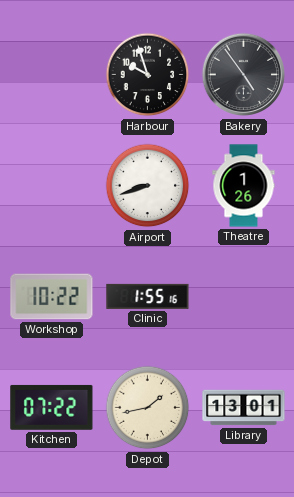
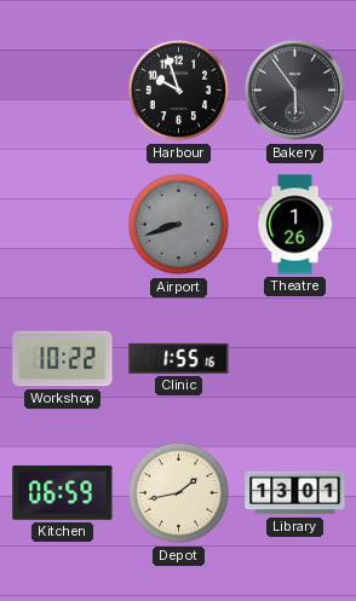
Bakery: 4:54 -> 5:54 (295, 91)
Airport dial: white -> grey (179, 225)
Kitchen: 07:22 -> 06:59 (63, 492)
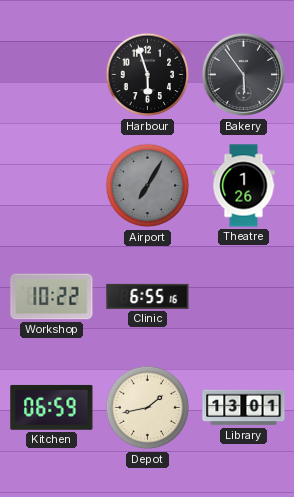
Harbour: 9:57 -> 5:57 (148, 75)
Airport: 8:42 -> 7:05 (148, 186)
Clinic: 1:55 -> 6:55 (148, 296)
